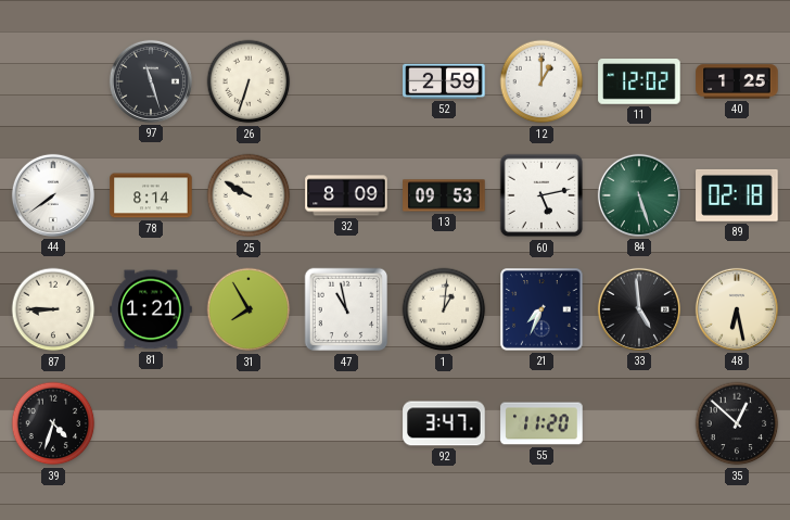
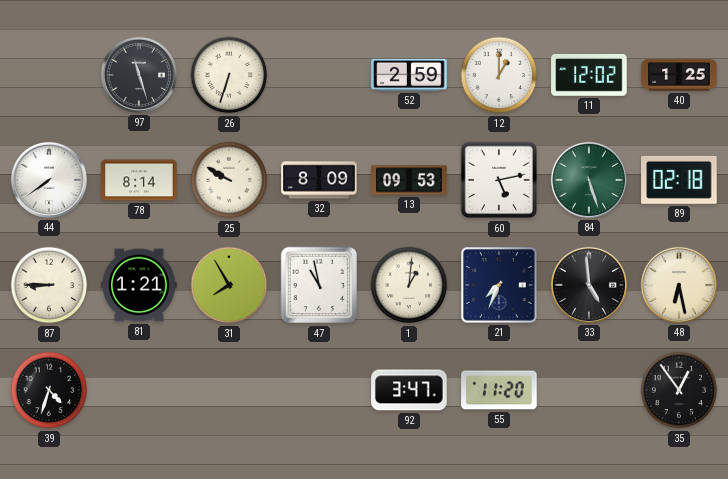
35: 12:52 -> 12:54 (679, 390)
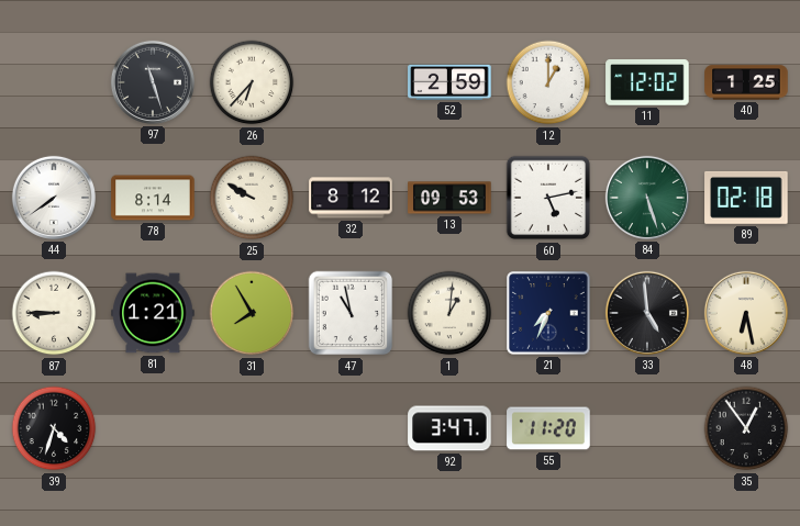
26: 6:33 -> 6:37 (252, 82)
32: 8:09 -> 8:12 (351, 198)
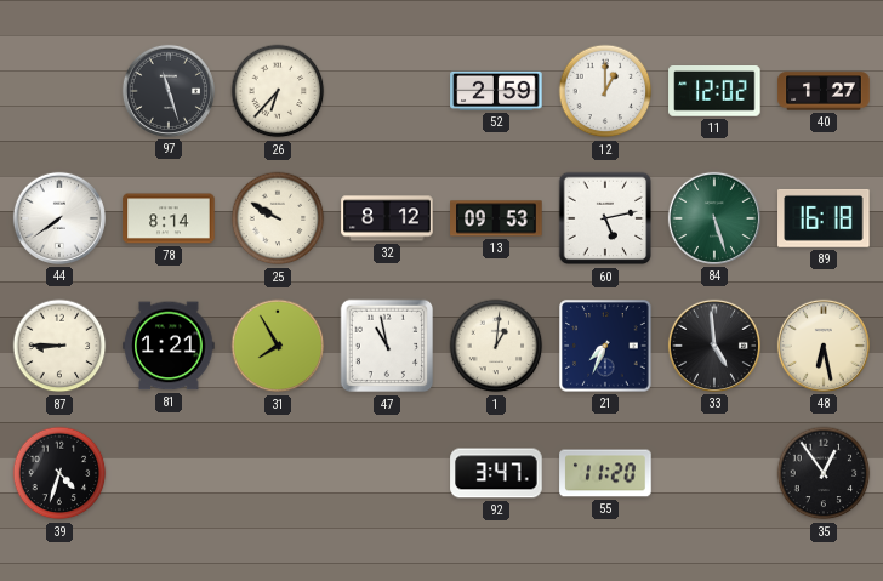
40: 1:25 -> 1:27 (824, 91)
89: 02:18 -> 16:18 (824, 218)
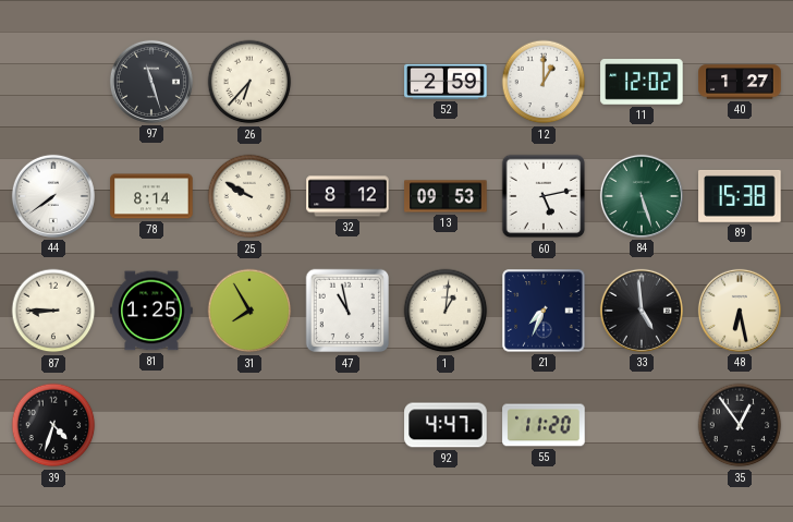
89: 16:18 -> 15:38 (740, 196)
81: 1:21 -> 1:25 (151, 311)
92: 3:47 -> 4:47 (446, 425)
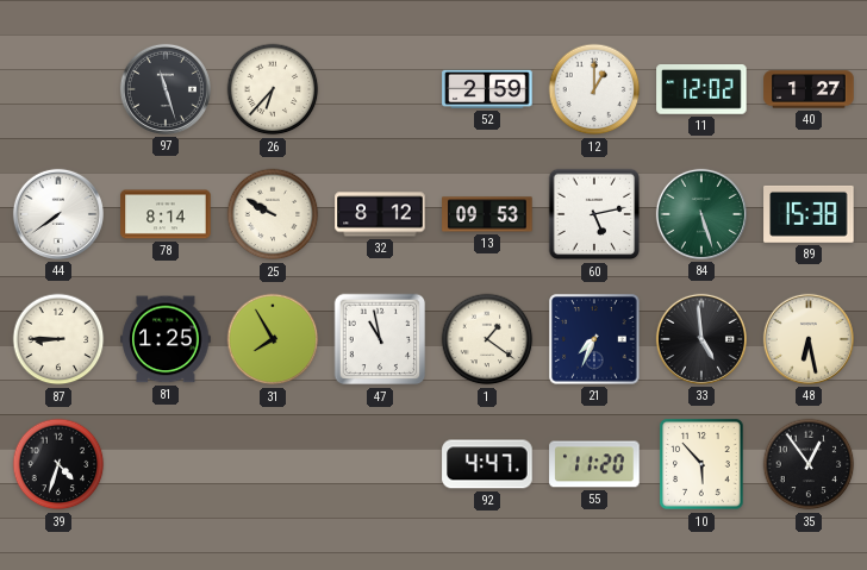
1: 1:01 -> 1:21 (487, 339)
10: none -> 5:53 (701, 464)
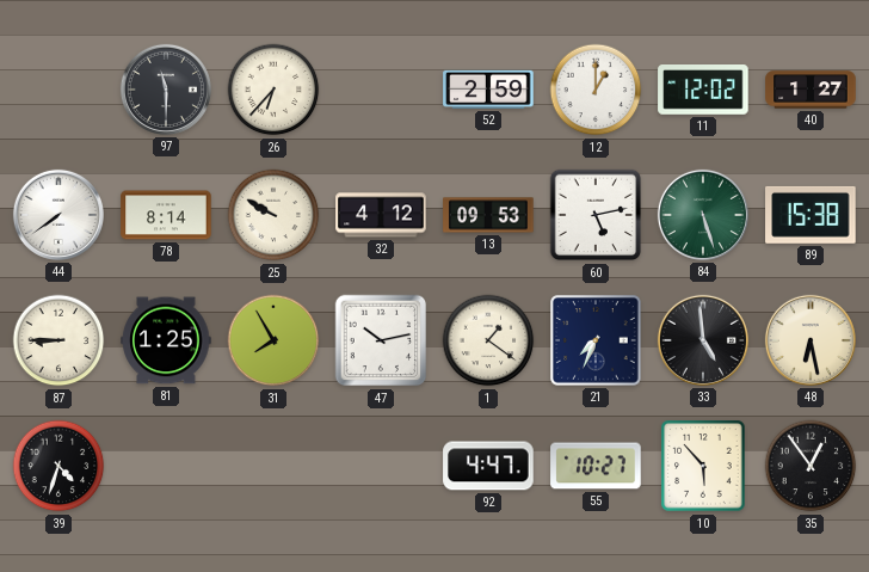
97: 11:27 -> 11:30 (166, 90)
32: 8:12 -> 4:12 (381, 215)
47: 10:58 -> 10:13 (381, 340)
55: 11:20 -> 10:27 (596, 466)
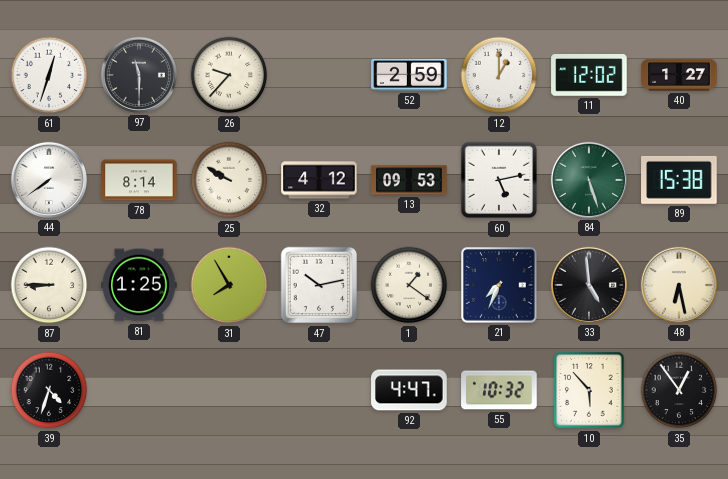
61: none -> 12:33 (49, 75)
26: 6:37 -> 9:37 (229, 75)
55: 10:27 -> 10:32 (499, 390)
